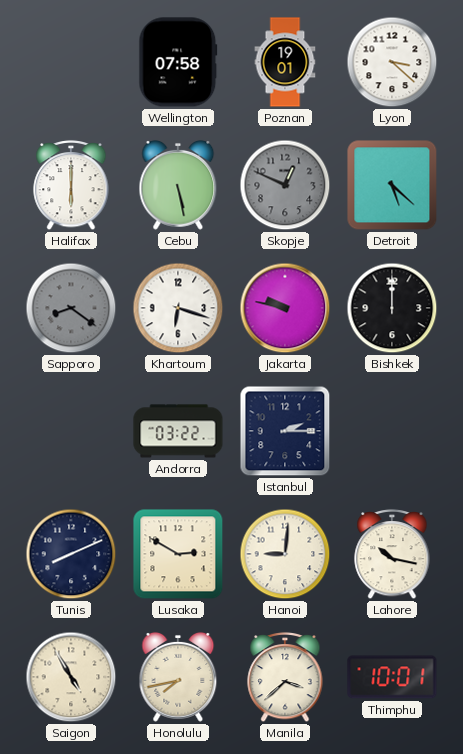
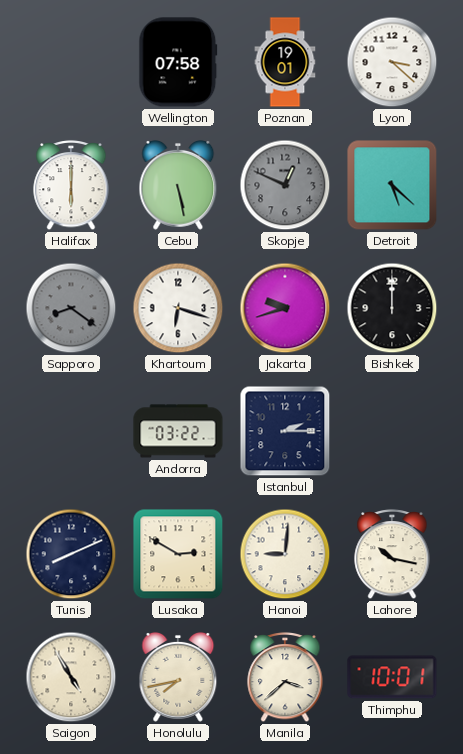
Jakarta: 9:47 -> 9:42 (285, 308)
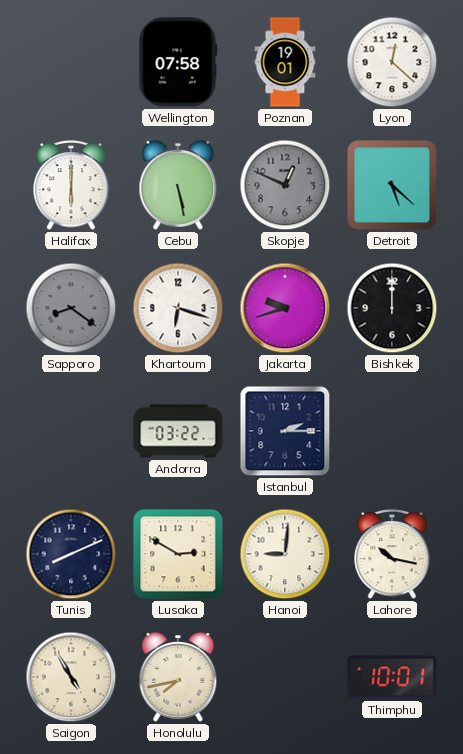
Lyon: 3:22 -> 12:22 (392, 62)
Manila: 3:38 -> none (285, 677)
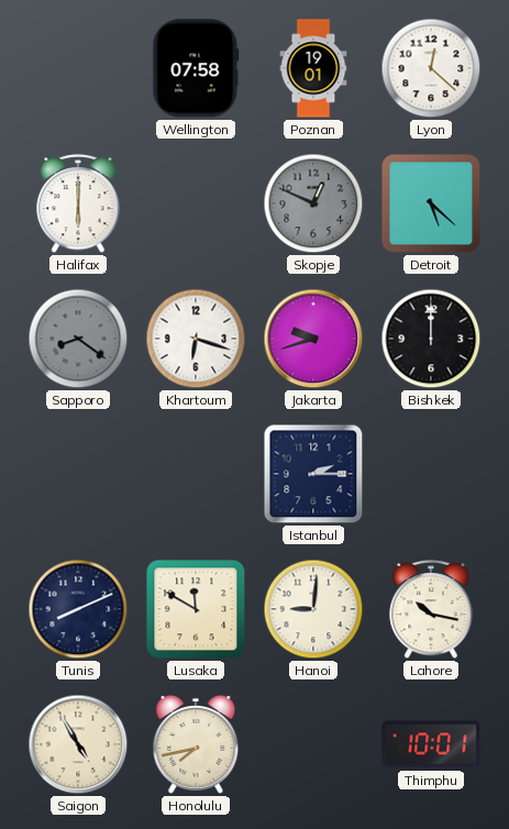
Cebu: 5:28 -> none (178, 185)
Andorra: 03:22 -> none (178, 431)
Lusaka: 2:50 -> 11:50 (196, 609)
